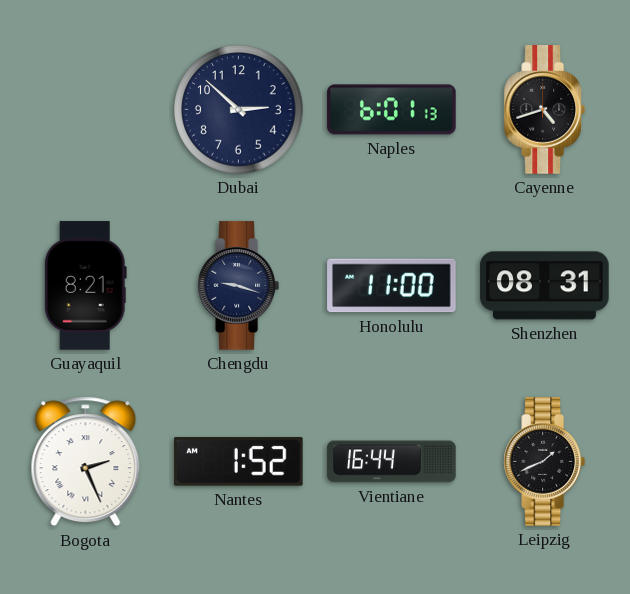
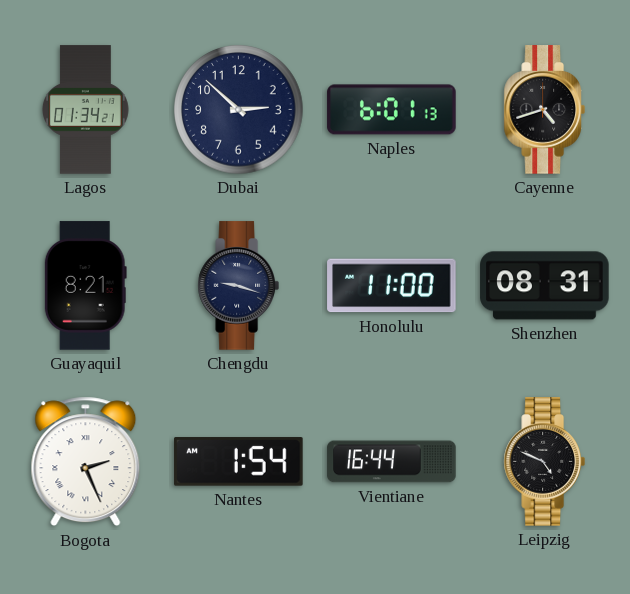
Lagos: none -> 01:34 (85, 110)
Nantes: 1:52 -> 1:54 (239, 462)
Leipzig: 1:41 -> 4:49 (544, 462)
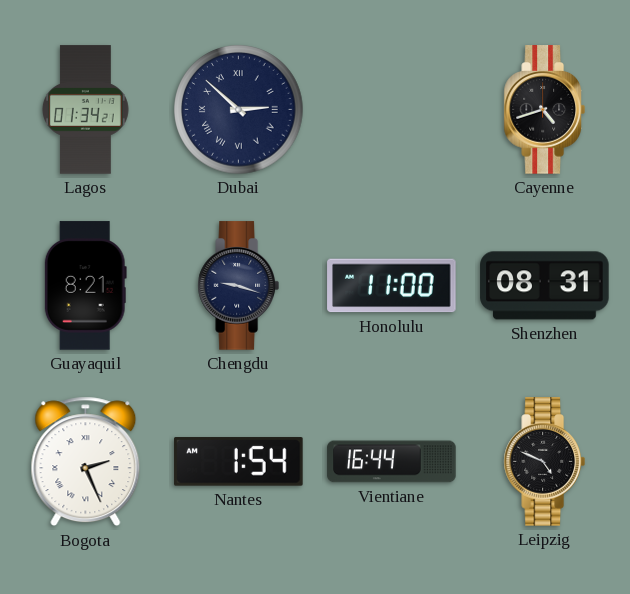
Dubai numerals: Arabic -> Roman (239, 110)
Naples: 6:01 -> none (392, 110)
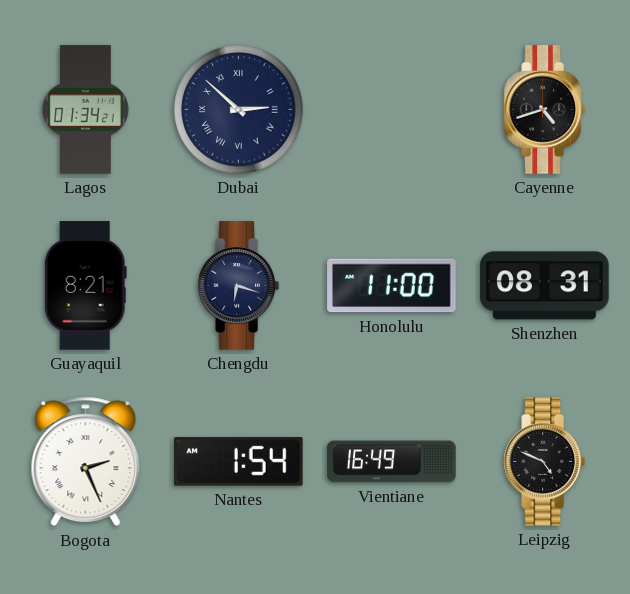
Chengdu: 9:18 -> 6:18 (238, 286)
Vientiane: 16:44 -> 16:49 (392, 462)
